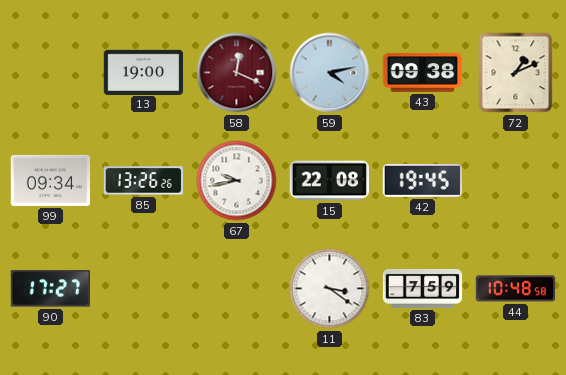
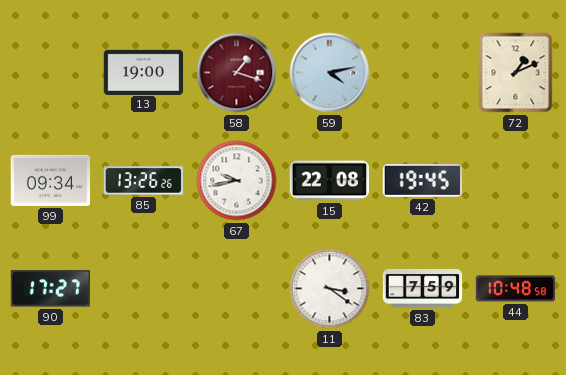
58: 12:19 -> 1:18 (237, 73)
43: 09:38 -> none (423, 73)
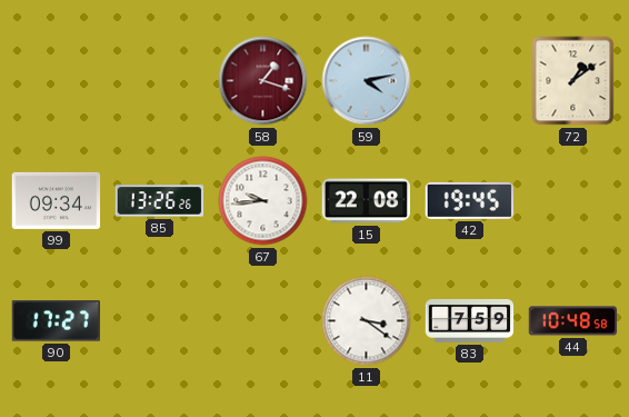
13: 19:00 -> none (144, 72)
72: 1:11 -> 1:09 (573, 81)
67: 9:43 -> 9:44 (263, 201)
